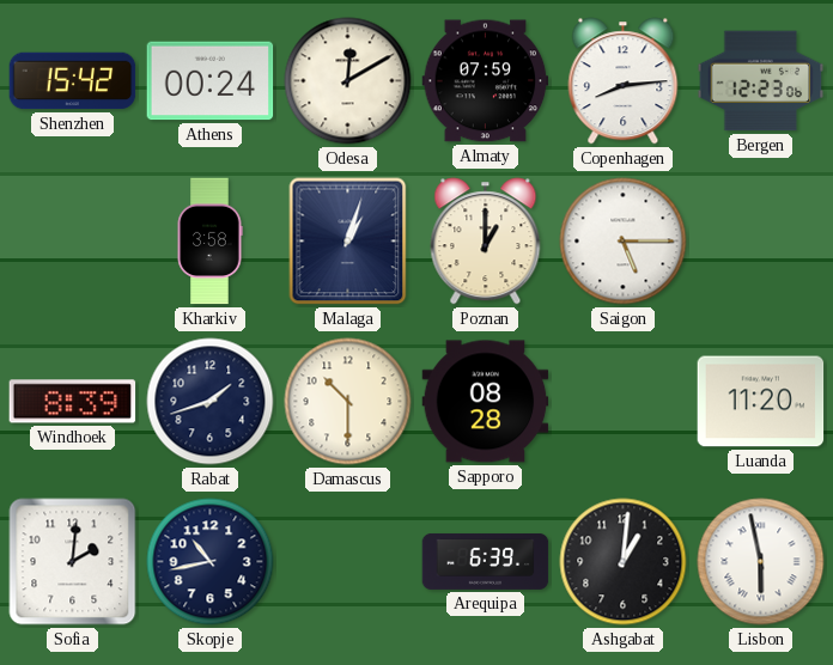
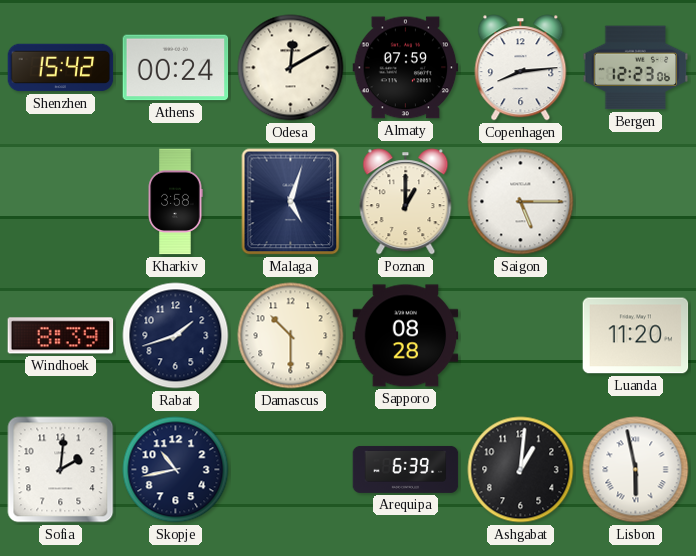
Malaga: 1:03 -> 5:03 (291, 202)
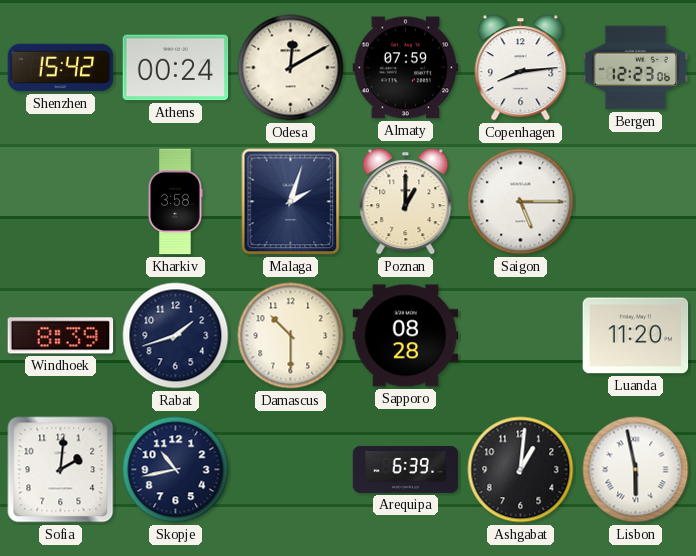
Malaga: 5:03 -> 2:03 (291, 202)
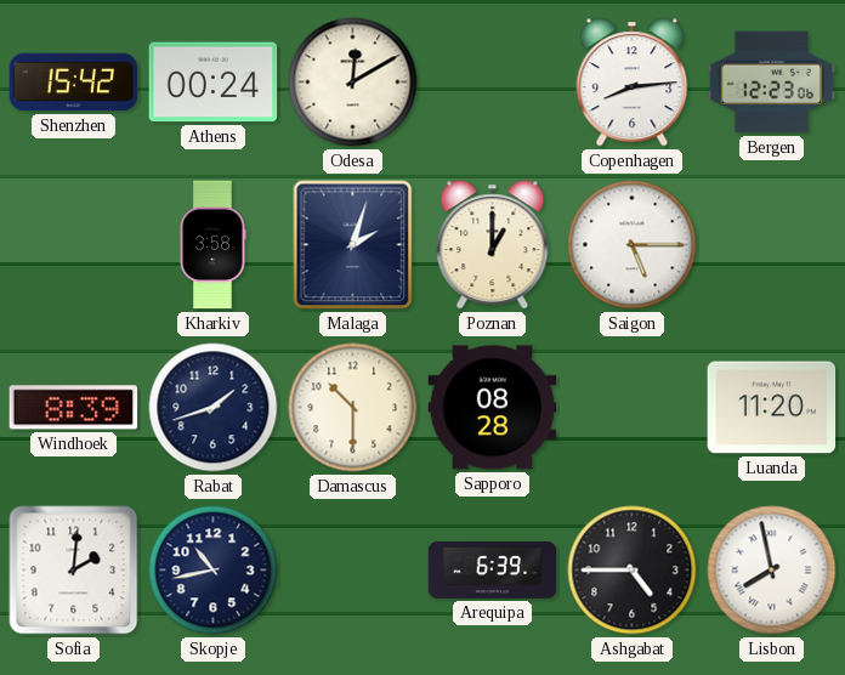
Almaty: 07:59 -> none (406, 68)
Ashgabat: 1:01 -> 4:45 (633, 571)
Lisbon: 5:58 -> 7:58 (772, 571)
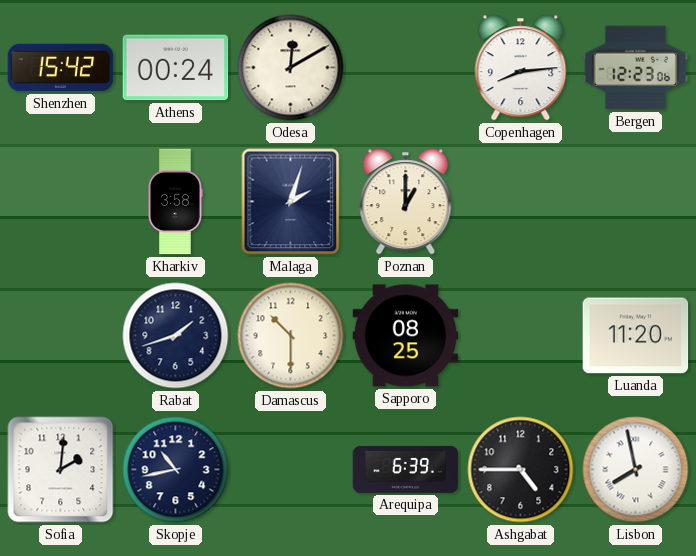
Saigon: 5:15 -> none (633, 245)
Windhoek: 8:39 -> none (74, 408)
Sapporo: 08:28 -> 08:25 (406, 336)
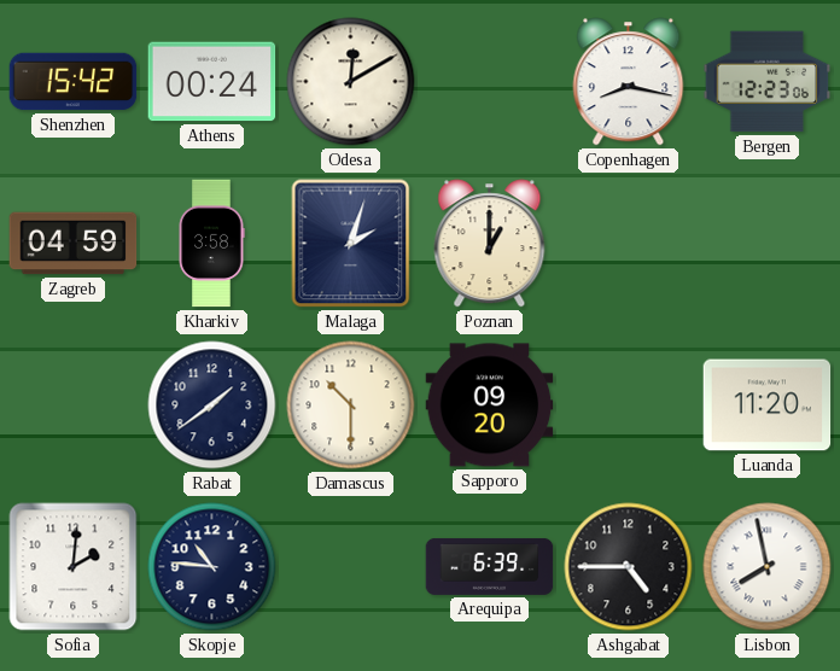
Copenhagen: 8:14 -> 8:17 (629, 82)
Zagreb: none -> 04:59 (74, 244)
Rabat: 1:42 -> 1:39 (212, 405)
Sapporo: 08:25 -> 09:20 (490, 405)
Skopje: 10:43 -> 10:46 (212, 567)
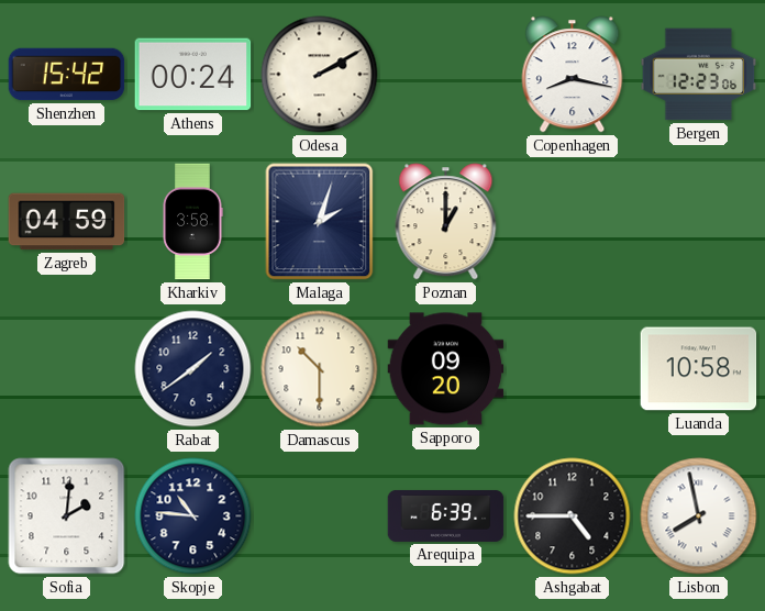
Odesa: 12:10 -> 2:10 (320, 75)
Luanda: 11:20 -> 10:58 (699, 369)
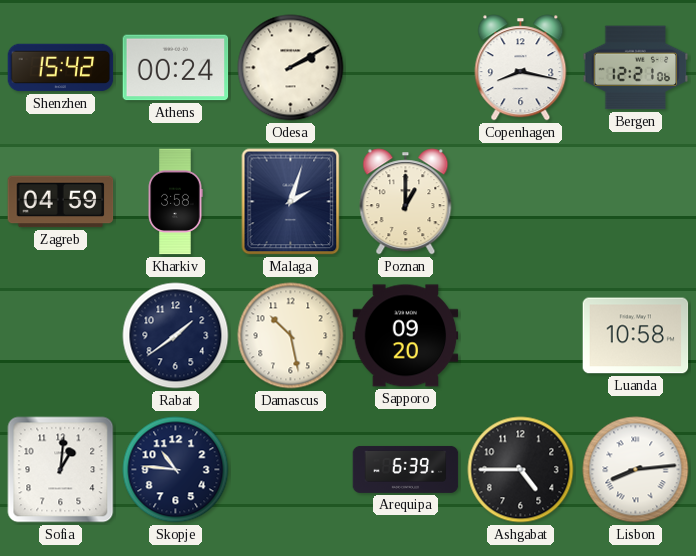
Bergen: 12:23 -> 12:21 (636, 68)
Damascus: 10:30 -> 10:28 (291, 336)
Sofia: 2:01 -> 1:01 (61, 470)
Lisbon: 7:58 -> 8:14 (636, 470)
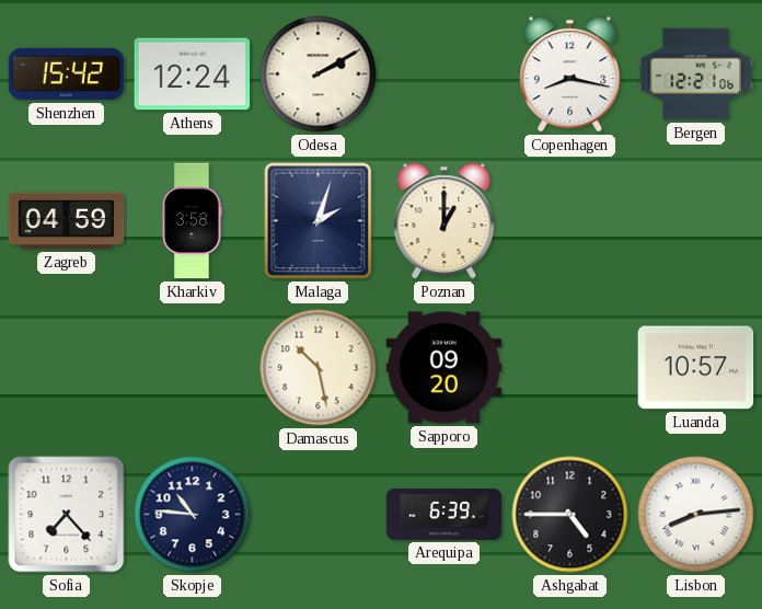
Athens: 00:24 -> 12:24 (193, 74)
Rabat: 1:39 -> none (176, 336)
Luanda: 10:58 -> 10:57 (696, 368)
Sofia: 1:01 -> 7:23 (67, 515)
